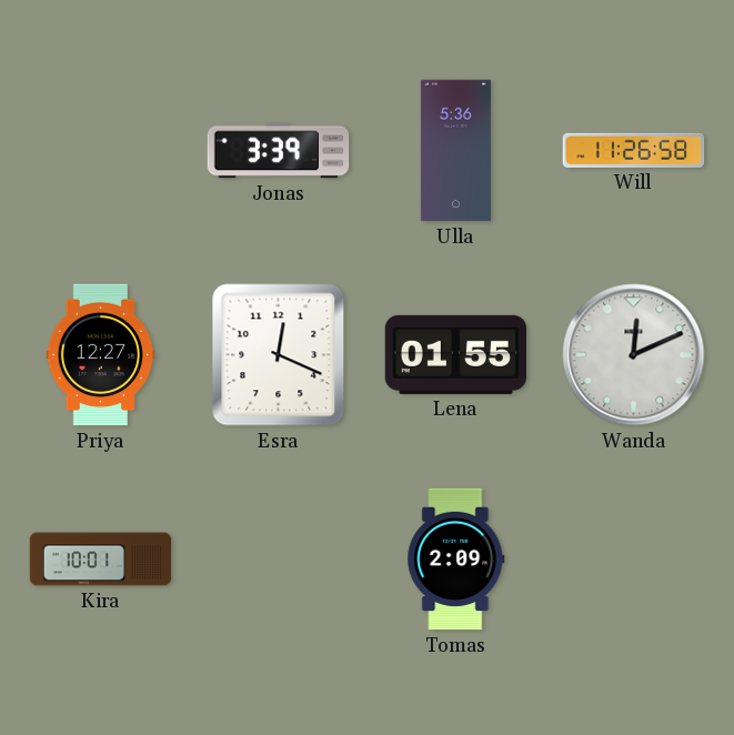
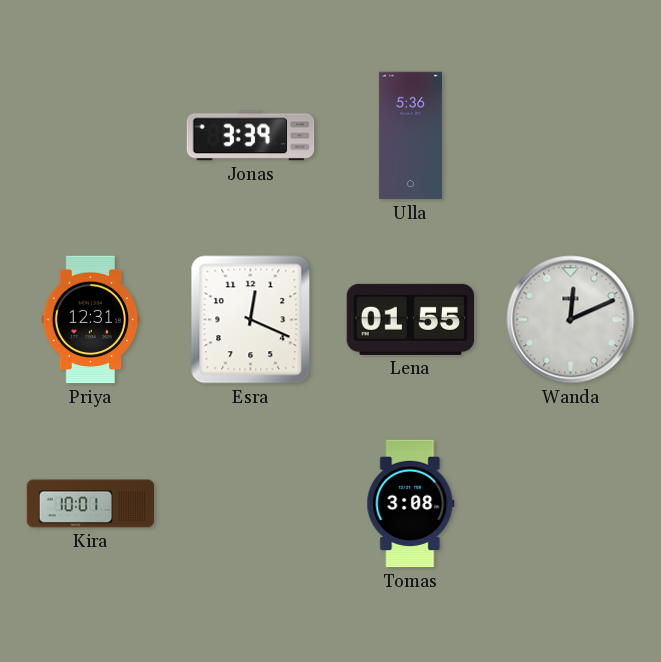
Will: 11:26 -> none (634, 150)
Priya: 12:27 -> 12:31 (91, 320)
Tomas: 2:09 -> 3:08 (411, 504)
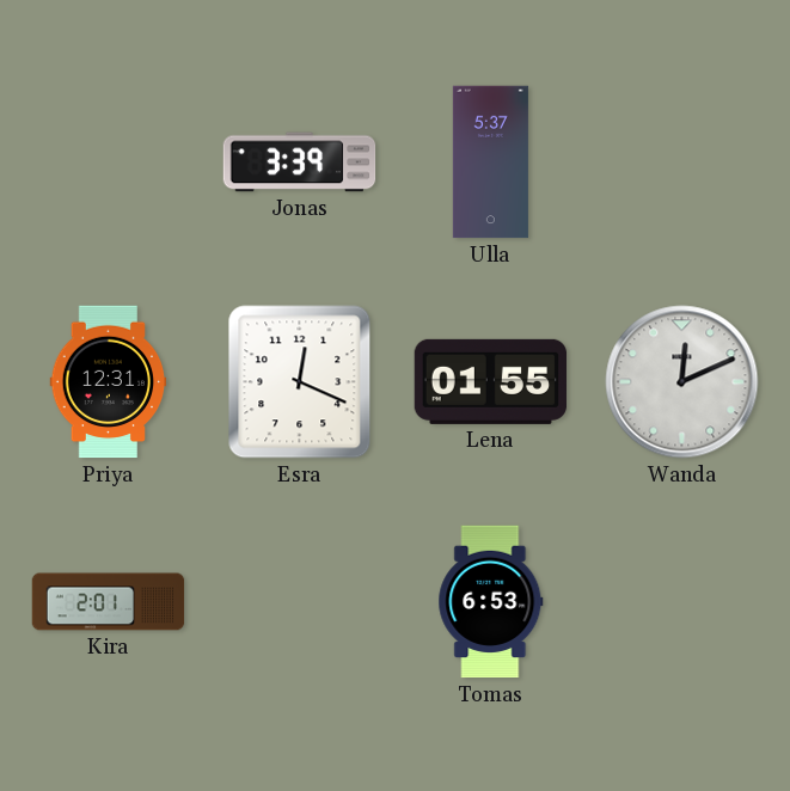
Ulla: 5:36 -> 5:37 (490, 163)
Kira: 10:01 -> 2:01 (109, 602)
Tomas: 3:08 -> 6:53 (491, 602)
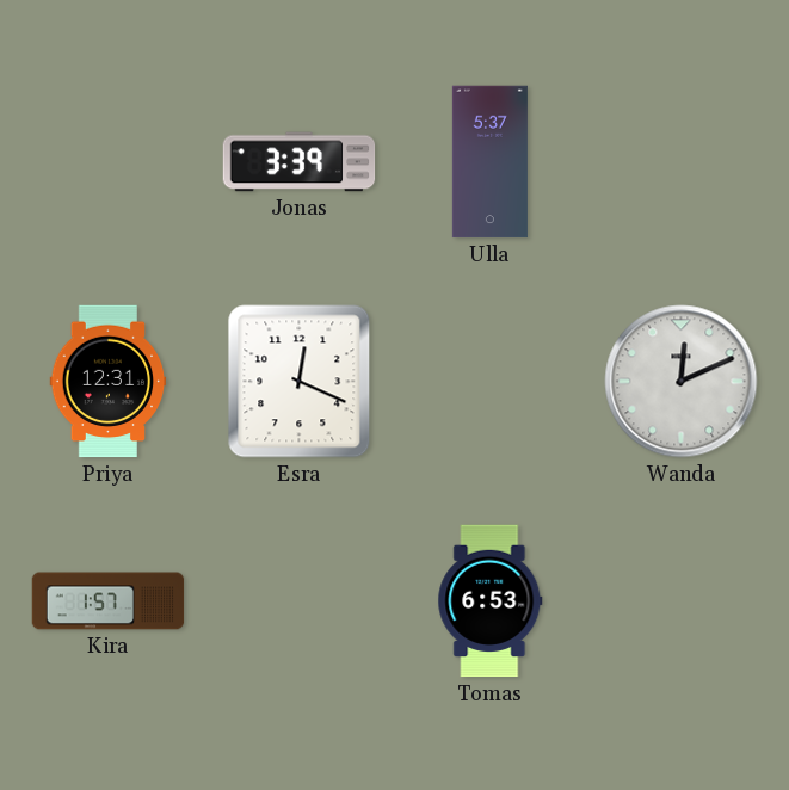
Lena: 01:55 -> none (491, 381)
Kira: 2:01 -> 1:57 (109, 601)
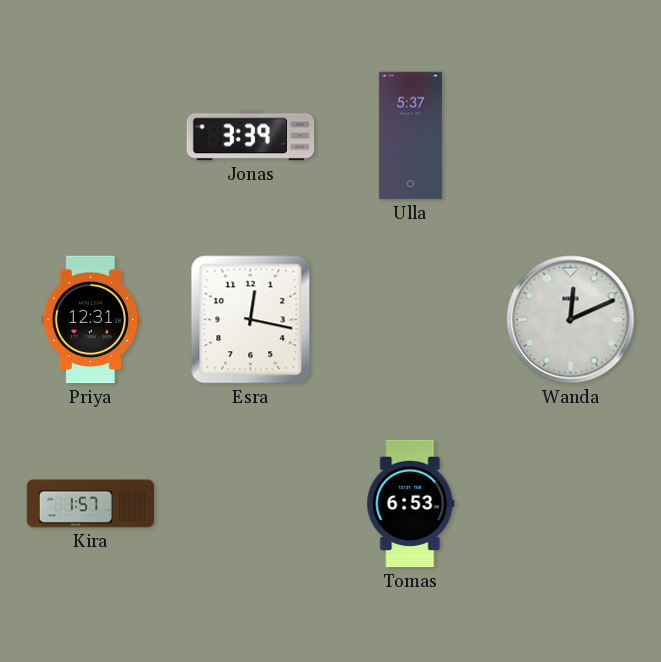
Esra: 12:19 -> 12:17 (251, 320)
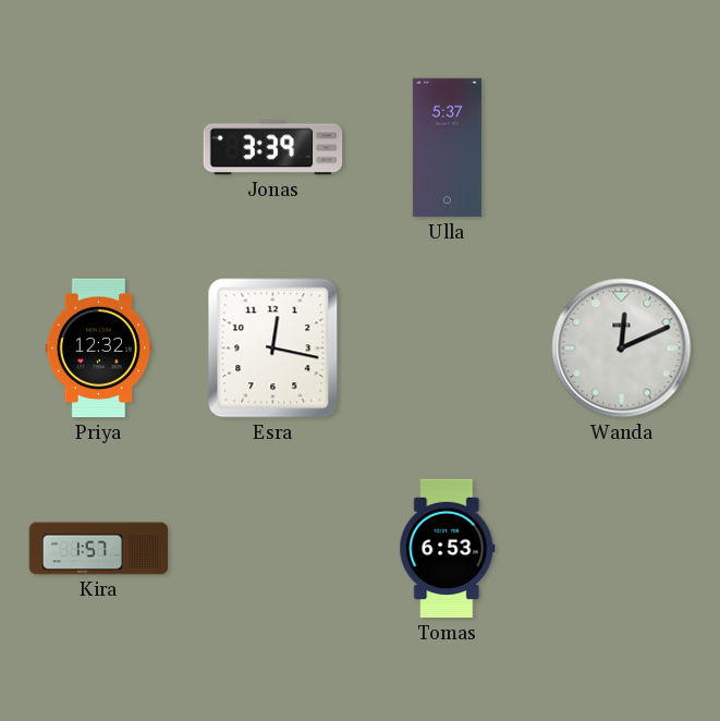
Priya: 12:31 -> 12:32 (99, 349)
